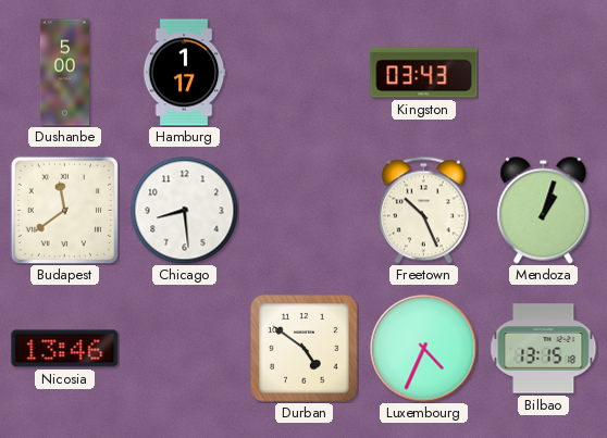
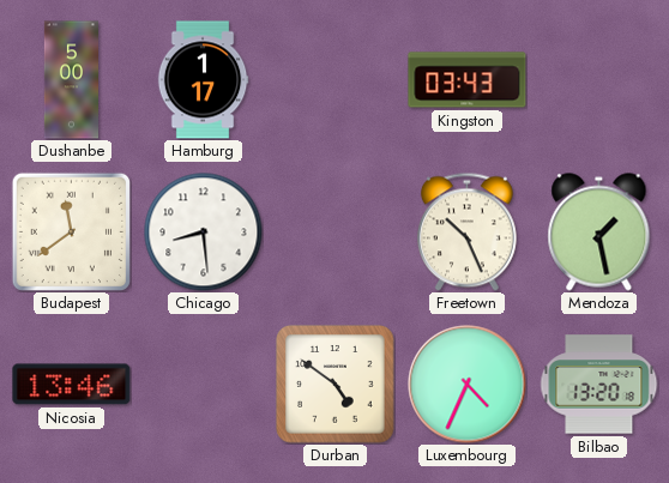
Mendoza: 1:03 -> 1:28 (599, 233)
Bilbao: 13:15 -> 13:20 (599, 385)
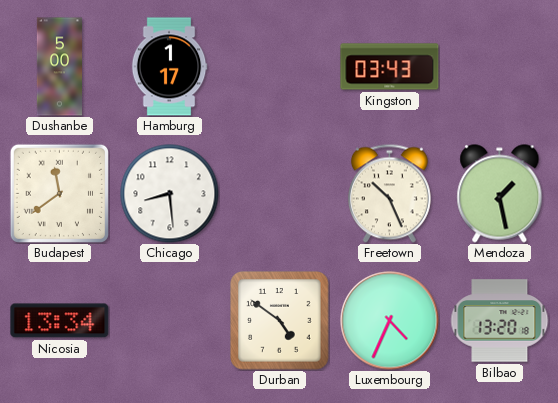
Nicosia: 13:46 -> 13:34 (60, 321)
